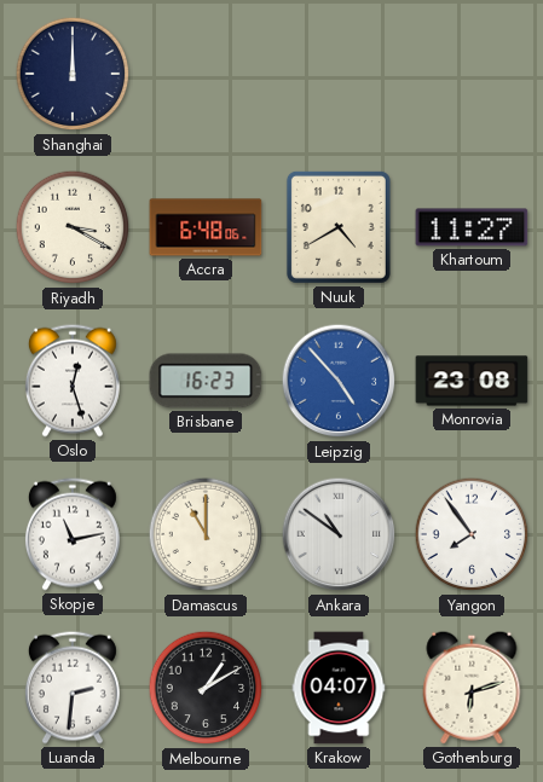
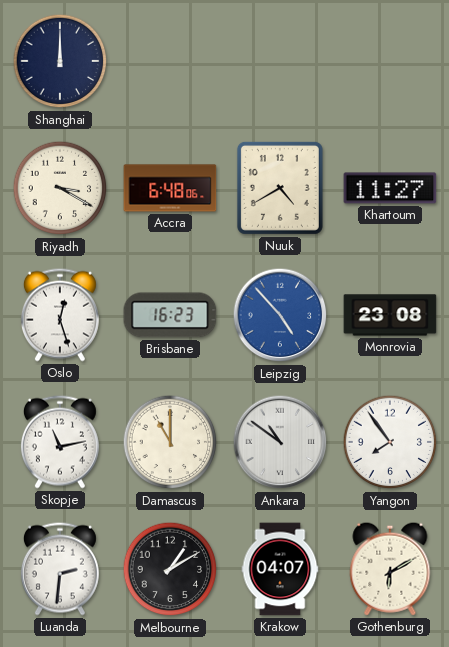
Gothenburg: 6:12 -> 6:10 (390, 569)
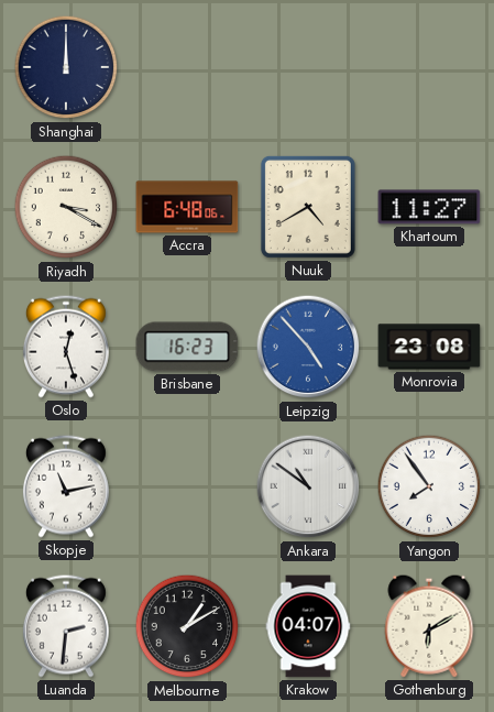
Damascus: 11:00 -> none (170, 442)
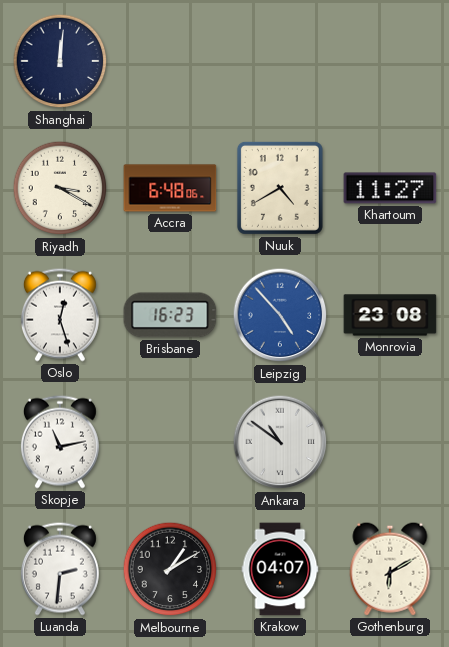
Shanghai: 12:00 -> 12:01 (60, 61)
Yangon: 7:54 -> none (429, 486)
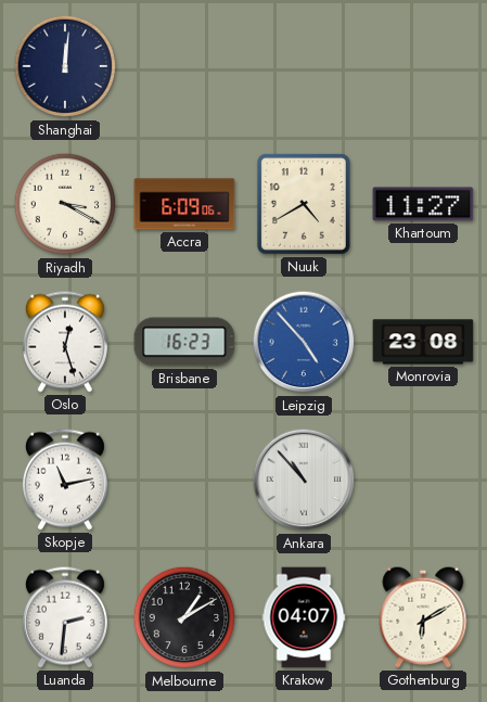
Accra: 6:48 -> 6:09 (184, 204)
Ankara: 10:51 -> 10:53 (304, 480)
